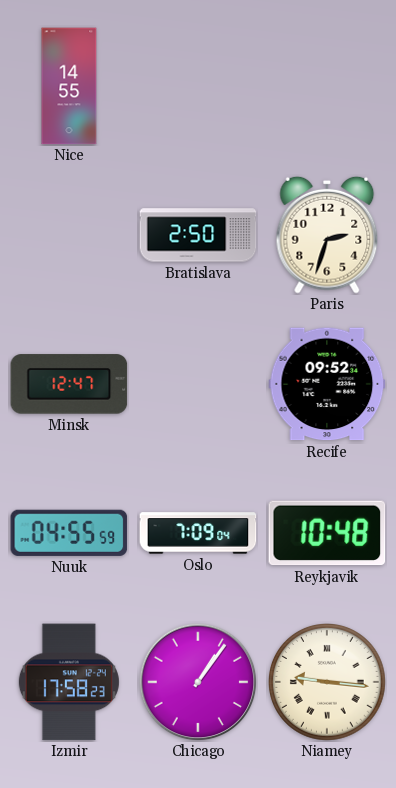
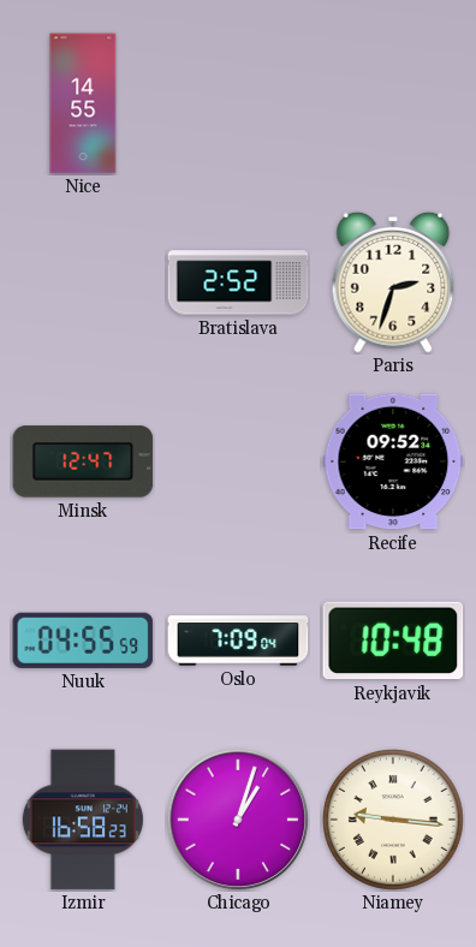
Bratislava: 2:50 -> 2:52 (238, 282)
Izmir: 17:58 -> 16:58 (83, 820)
Chicago: 1:06 -> 1:03 (238, 820)
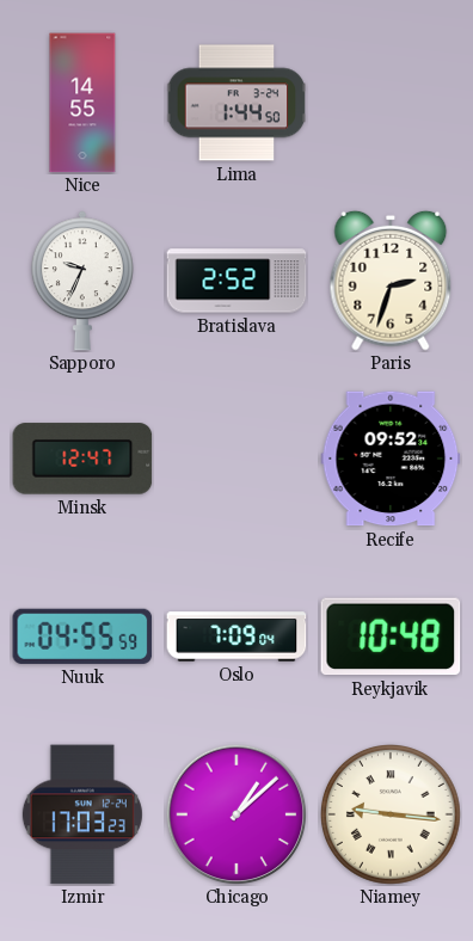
Lima: none -> 1:44 (236, 103)
Sapporo: none -> 9:34 (82, 281)
Izmir: 16:58 -> 17:03 (82, 814)
Chicago: 1:03 -> 1:08 (236, 814)
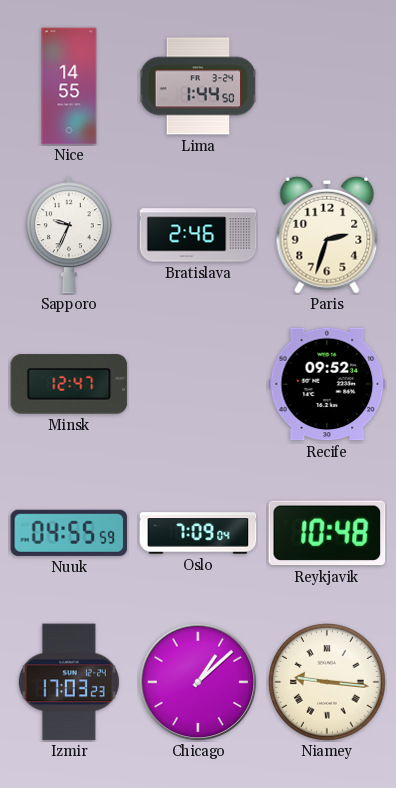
Bratislava: 2:52 -> 2:46 (198, 235)
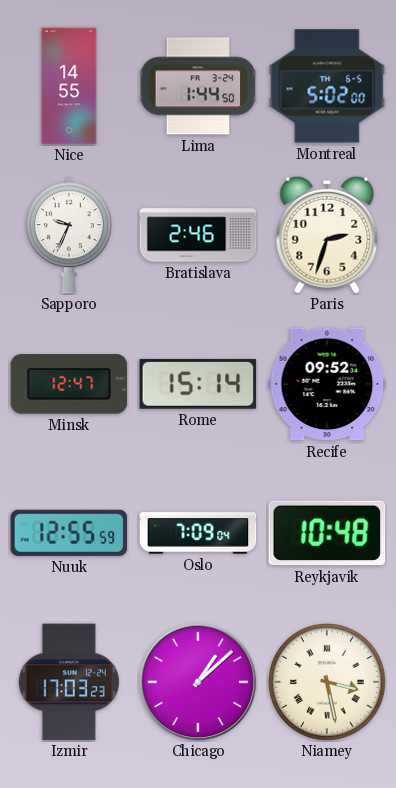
Montreal: none -> 5:02 (327, 86)
Rome: none -> 15:14 (198, 384)
Nuuk: 04:55 -> 12:55 (69, 533)
Niamey: 9:16 -> 3:28 (328, 683)
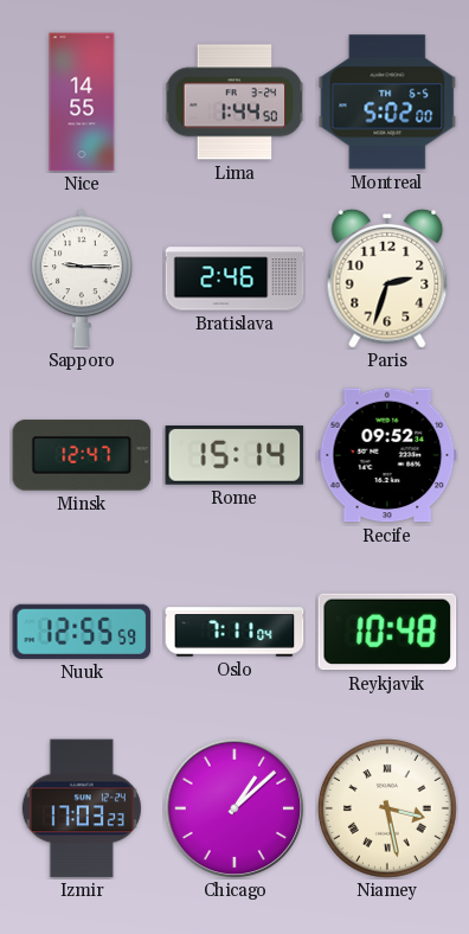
Sapporo: 9:34 -> 9:15 (82, 279)
Oslo: 7:09 -> 7:11 (234, 632)
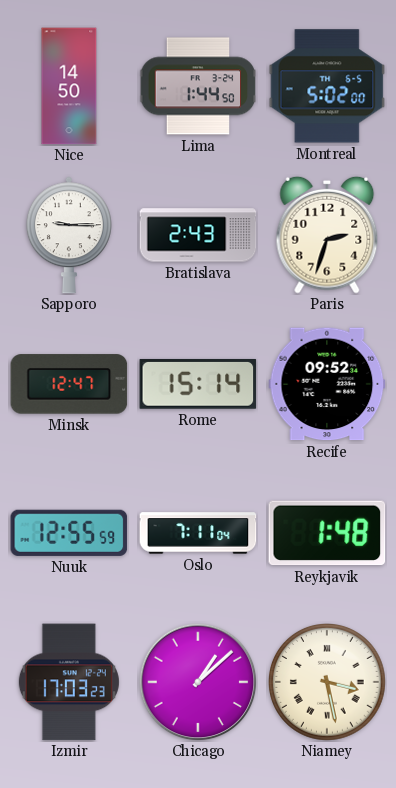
Nice: 14:55 -> 14:50 (69, 86)
Bratislava: 2:46 -> 2:43 (198, 235)
Reykjavik: 10:48 -> 1:48 (327, 533)
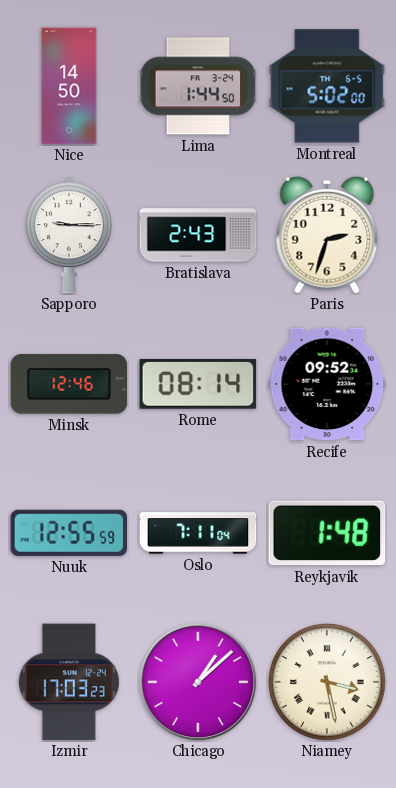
Minsk: 12:47 -> 12:46 (69, 384)
Rome: 15:14 -> 08:14 (198, 384)
